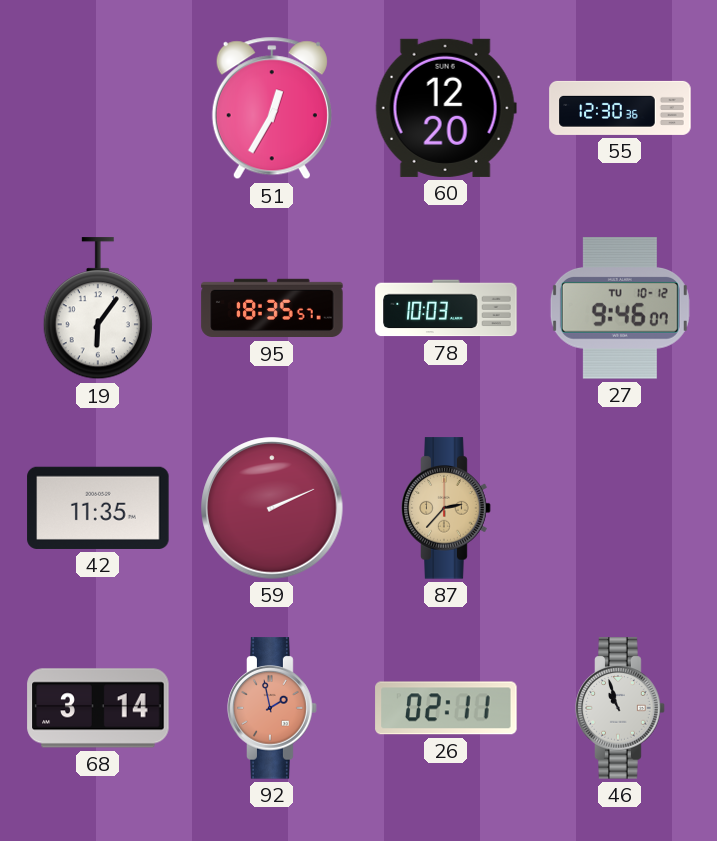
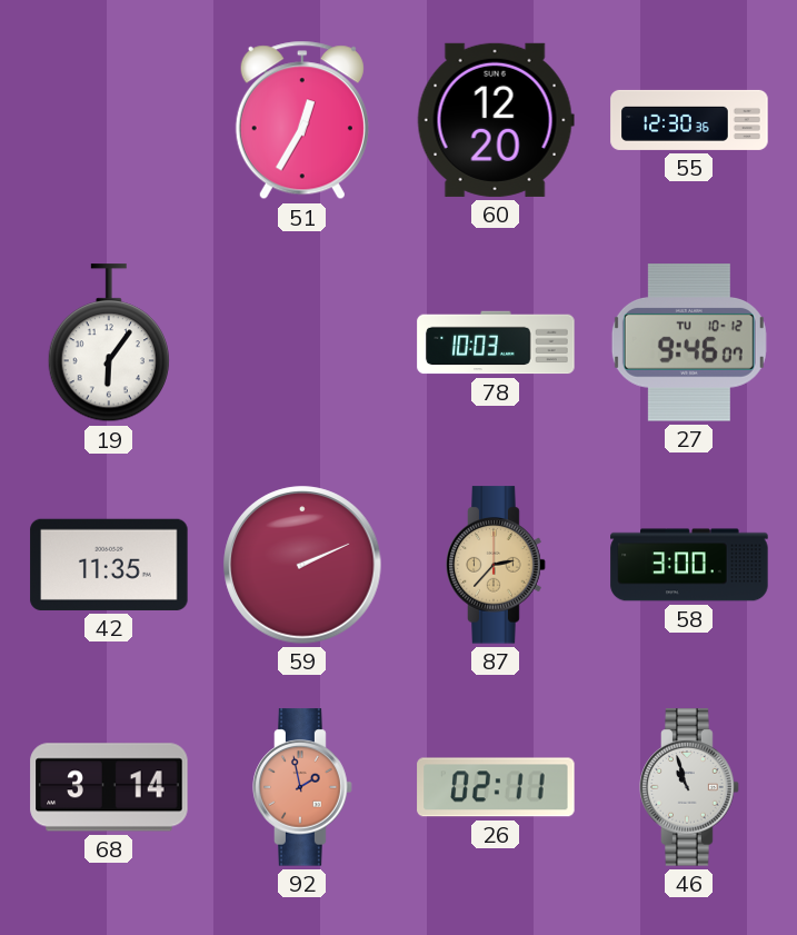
95: 18:35 -> none (272, 308)
58: none -> 3:00 (689, 565)
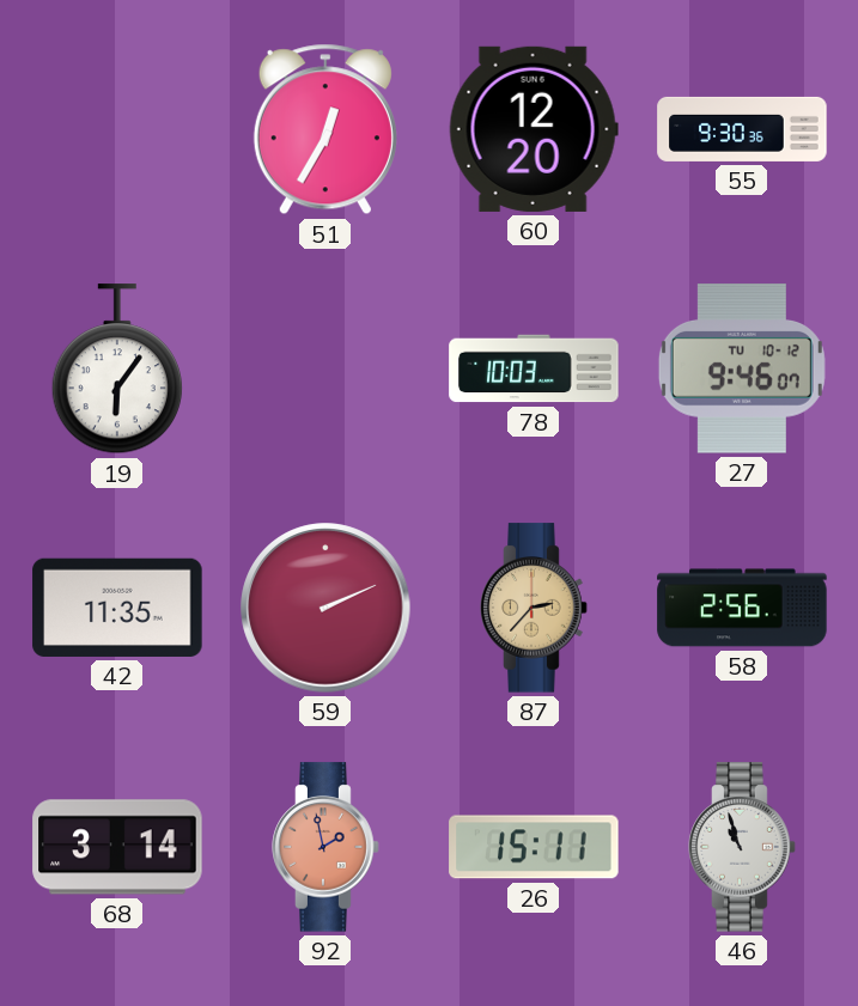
55: 12:30 -> 9:30 (742, 129)
58: 3:00 -> 2:56 (742, 608)
26: 02:11 -> 15:11 (534, 847)
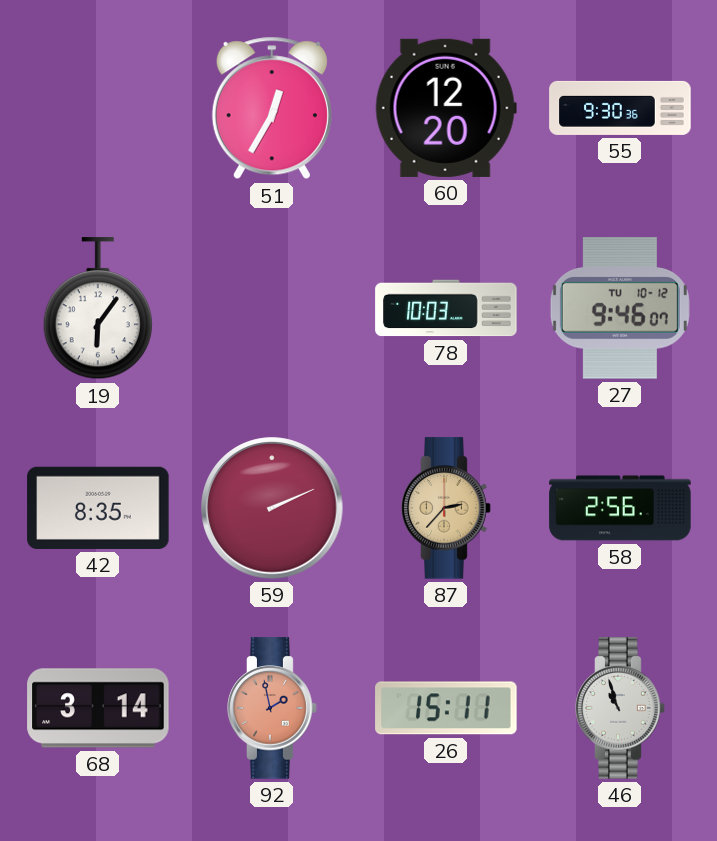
42: 11:35 -> 8:35 (98, 508)
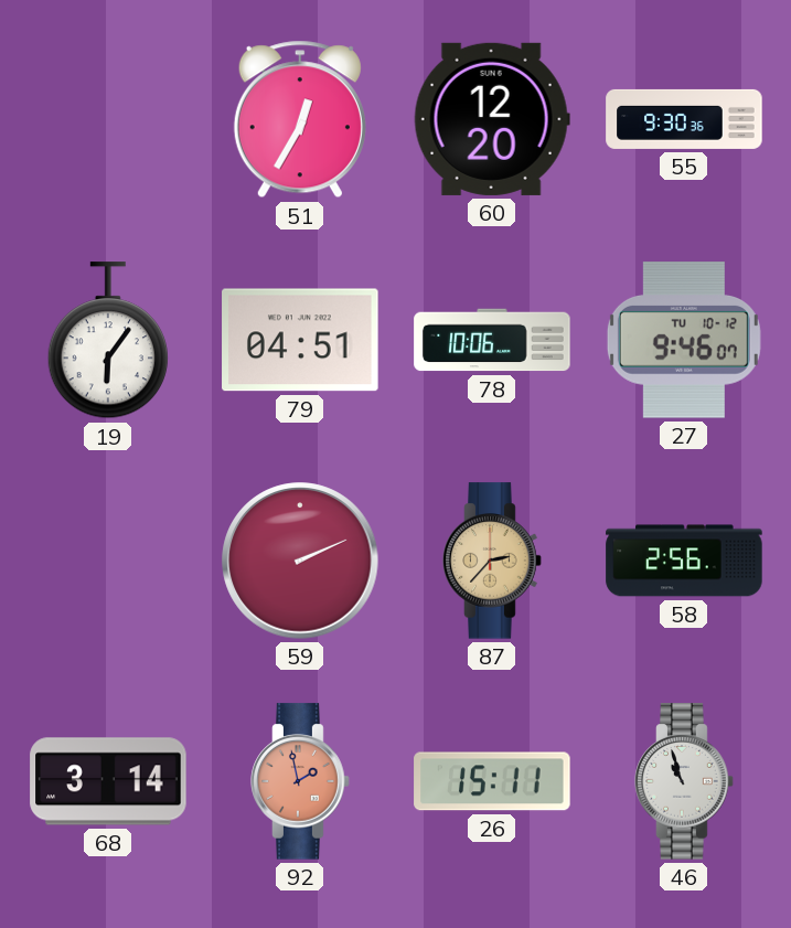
79: none -> 04:51 (300, 340)
78: 10:03 -> 10:06 (492, 340)
42: 8:35 -> none (98, 508)
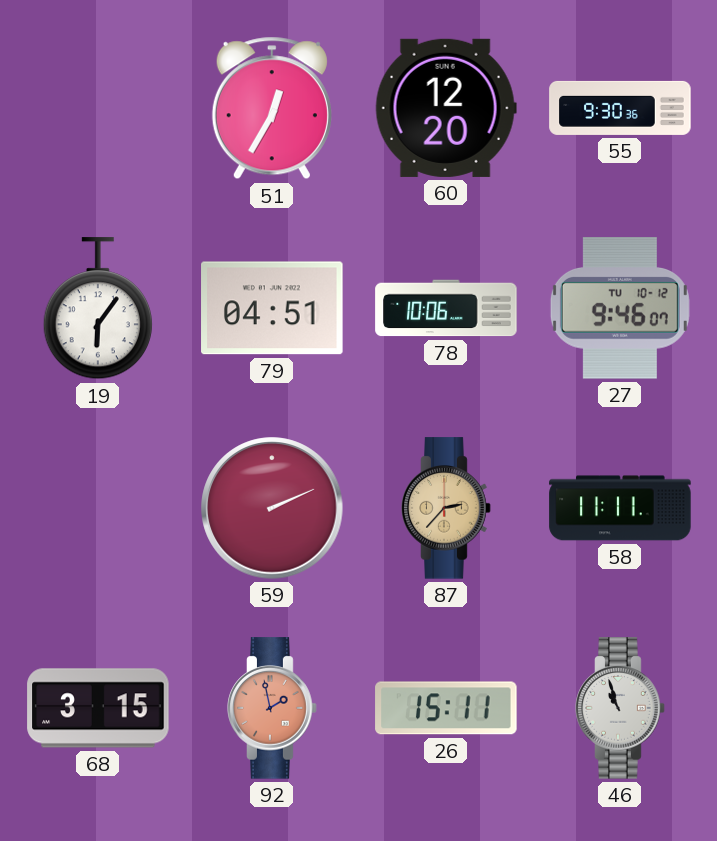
58: 2:56 -> 11:11 (620, 508)
68: 3:14 -> 3:15 (98, 708)
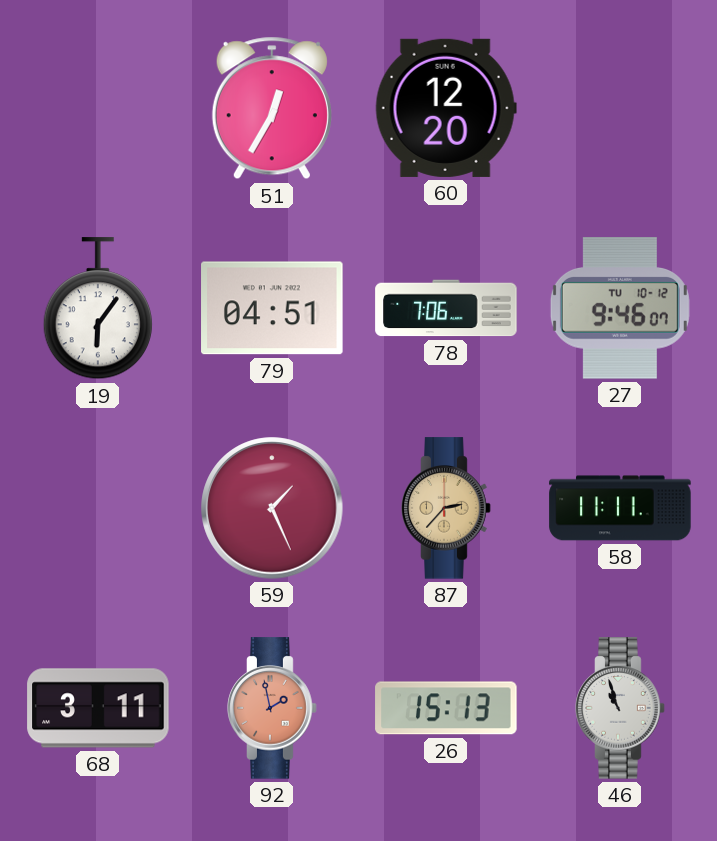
55: 9:30 -> none (620, 108)
78: 10:06 -> 7:06 (446, 308)
59: 2:11 -> 1:26 (272, 508)
68: 3:15 -> 3:11 (98, 708)
26: 15:11 -> 15:13 (446, 708)
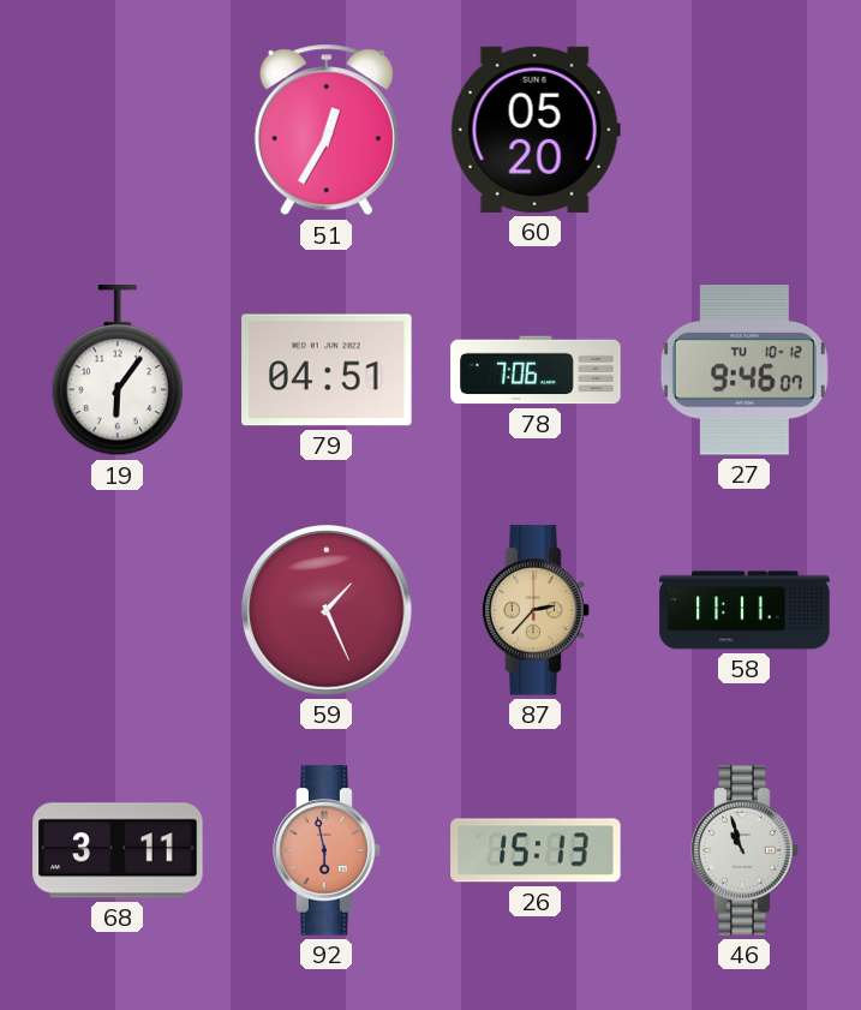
60: 12:20 -> 05:20 (536, 130)
92: 1:58 -> 5:58 (327, 850)
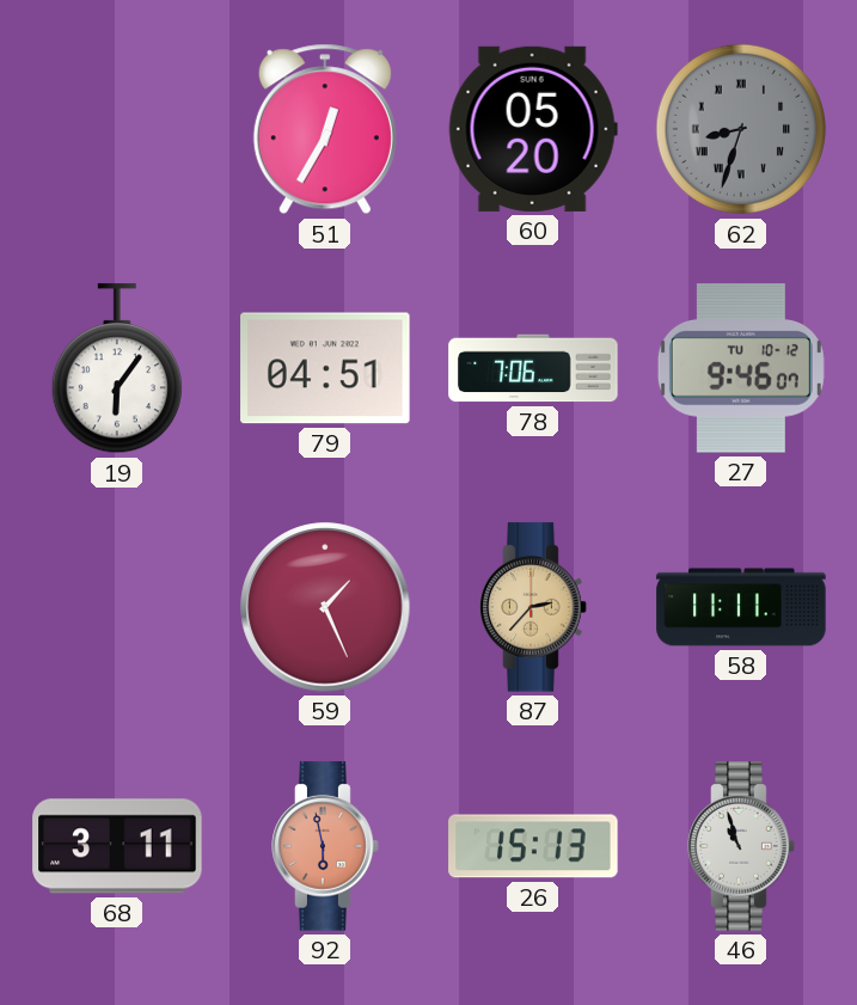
62: none -> 8:33 (741, 129)
